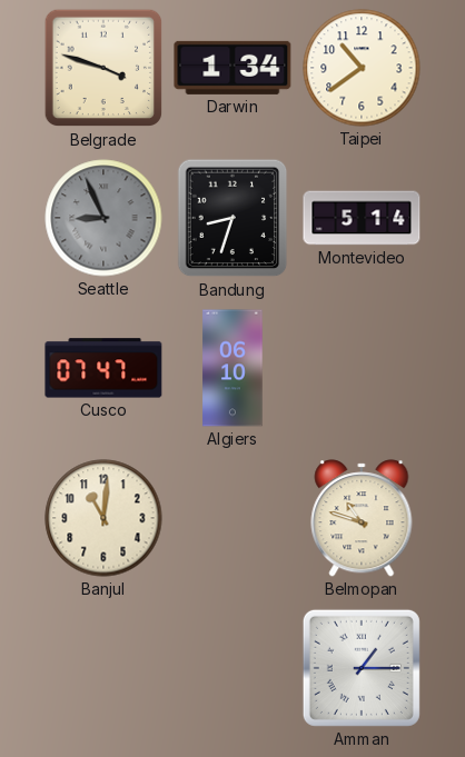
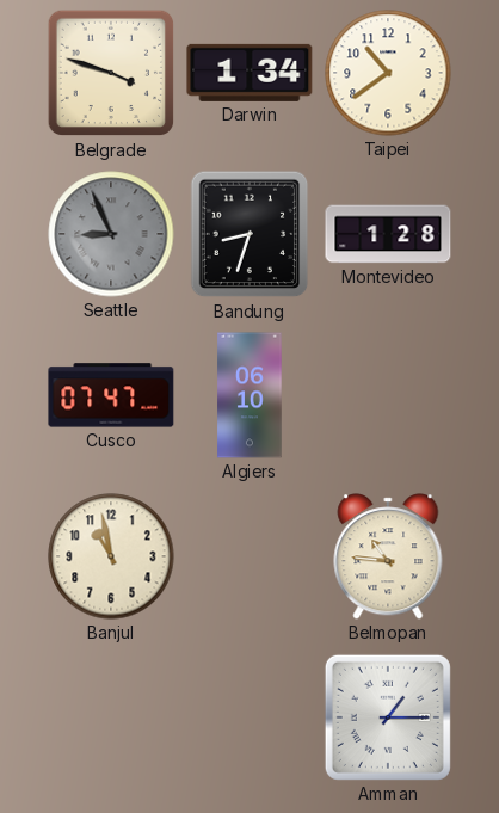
Montevideo: 5:14 -> 1:28 (388, 234)
Banjul: 11:01 -> 10:58 (111, 556)
Belmopan: 10:48 -> 10:46 (388, 556)
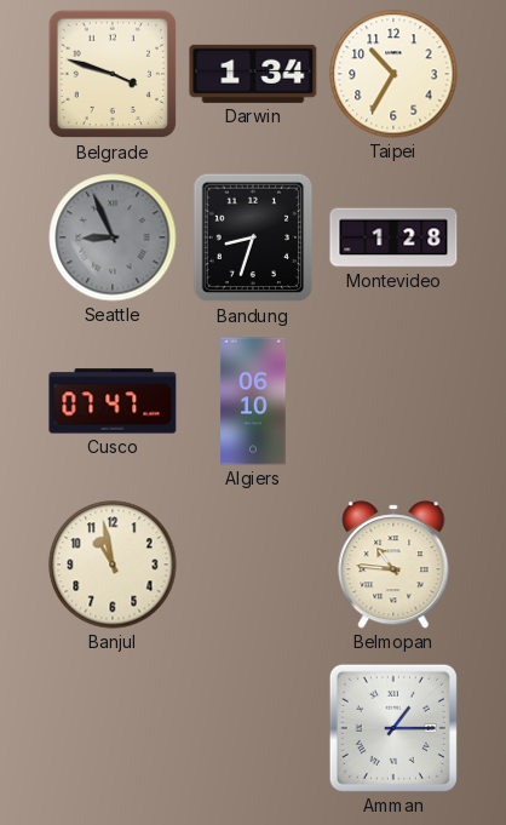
Taipei: 10:39 -> 10:35 (393, 74)
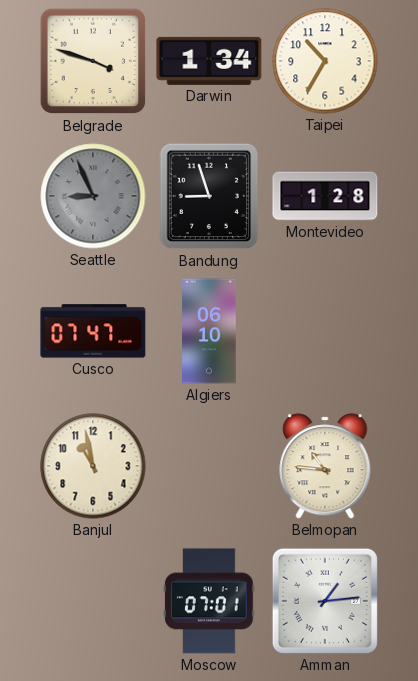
Bandung: 8:33 -> 8:57 (209, 196)
Moscow: none -> 07:01 (209, 601)
Amman: 1:15 -> 1:14 (325, 601)
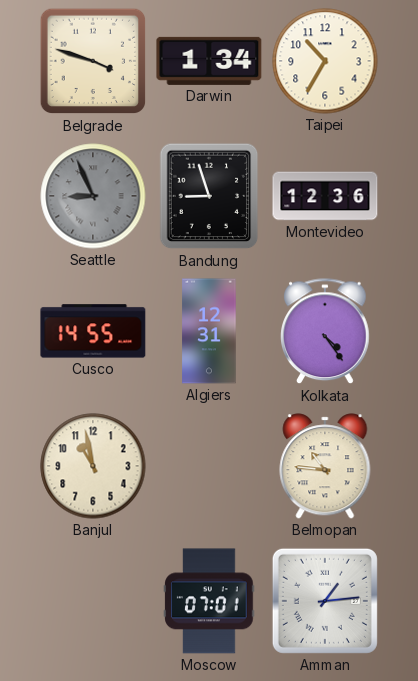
Montevideo: 1:28 -> 12:36 (325, 196)
Cusco: 07:47 -> 14:55 (93, 331)
Algiers: 06:10 -> 12:31 (209, 331)
Kolkata: none -> 4:24 (326, 332)
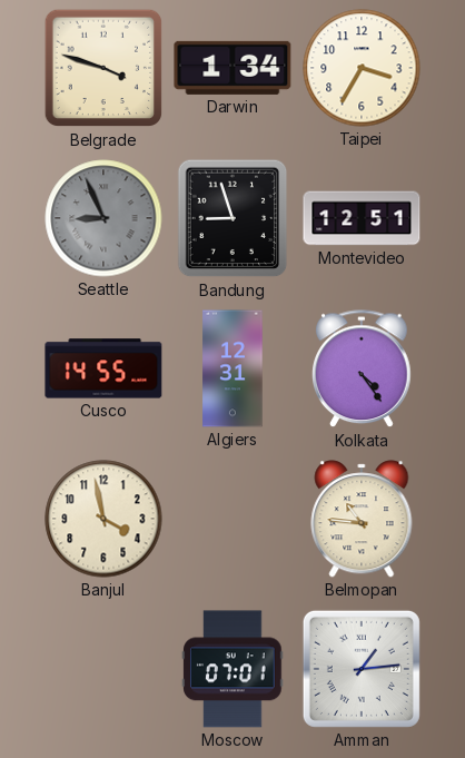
Taipei: 10:35 -> 3:35 (362, 68)
Montevideo: 12:36 -> 12:51 (362, 218)
Banjul: 10:58 -> 3:58 (103, 519)
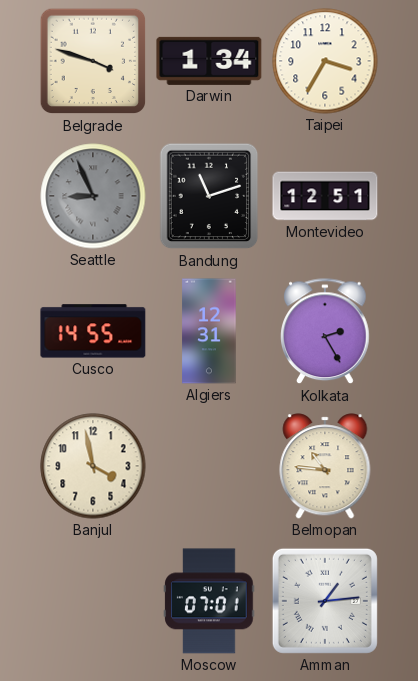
Bandung: 8:57 -> 11:12 (209, 196)
Kolkata: 4:24 -> 2:25 (326, 332)
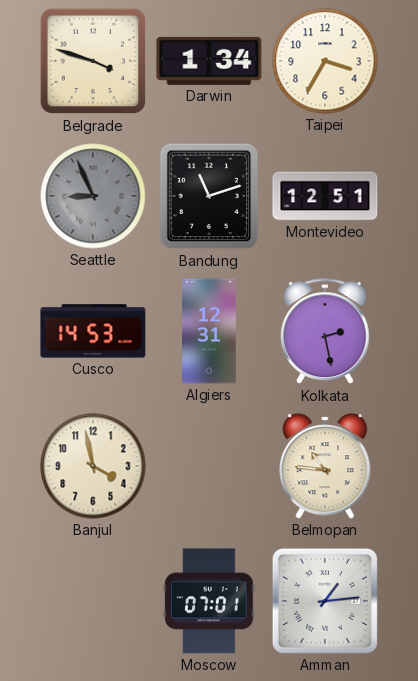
Cusco: 14:55 -> 14:53 (93, 331)
Kolkata: 2:25 -> 2:28 (326, 332)
